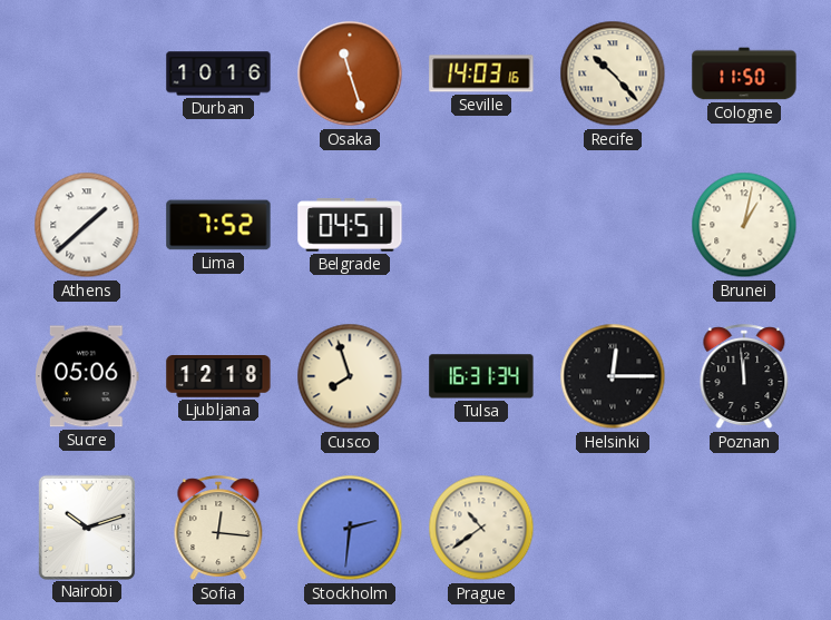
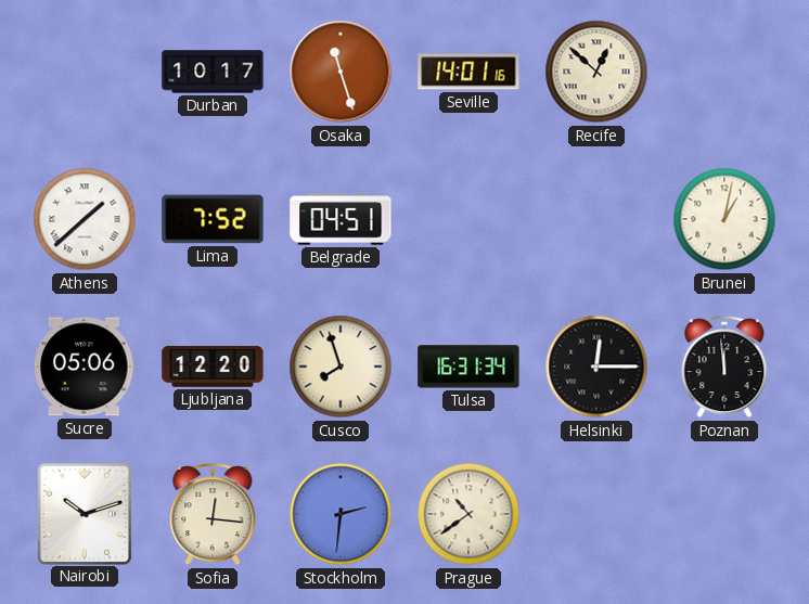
Durban: 10:16 -> 10:17 (213, 72)
Seville: 14:03 -> 14:01 (468, 72)
Recife: 10:23 -> 12:52 (596, 72)
Cologne: 11:50 -> none (744, 73)
Ljubljana: 12:18 -> 12:20 (213, 368)
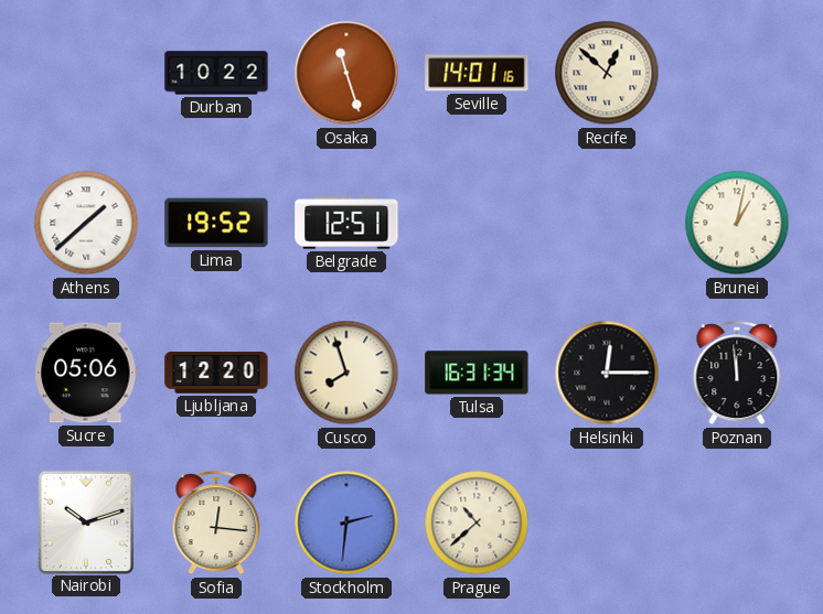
Durban: 10:17 -> 10:22 (216, 73)
Lima: 7:52 -> 19:52 (216, 223)
Belgrade: 04:51 -> 12:51 (346, 223)
Prague: 10:39 -> 10:38 (477, 523)
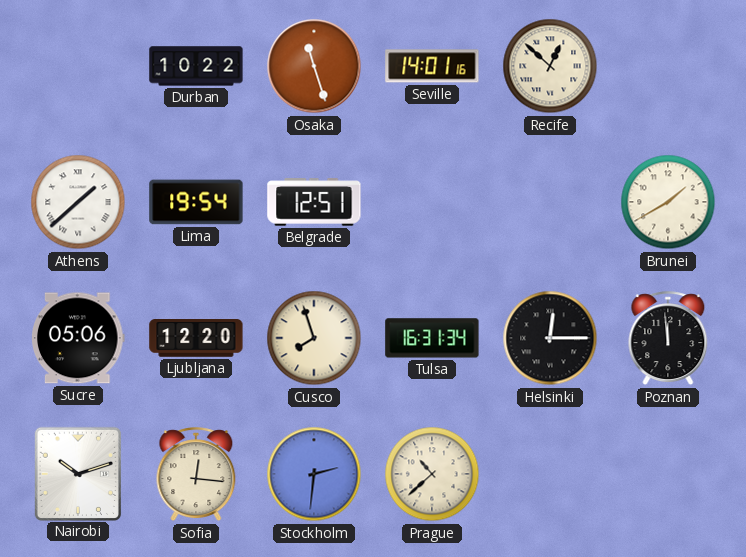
Lima: 19:52 -> 19:54 (196, 202)
Brunei: 1:02 -> 1:40 (668, 202)
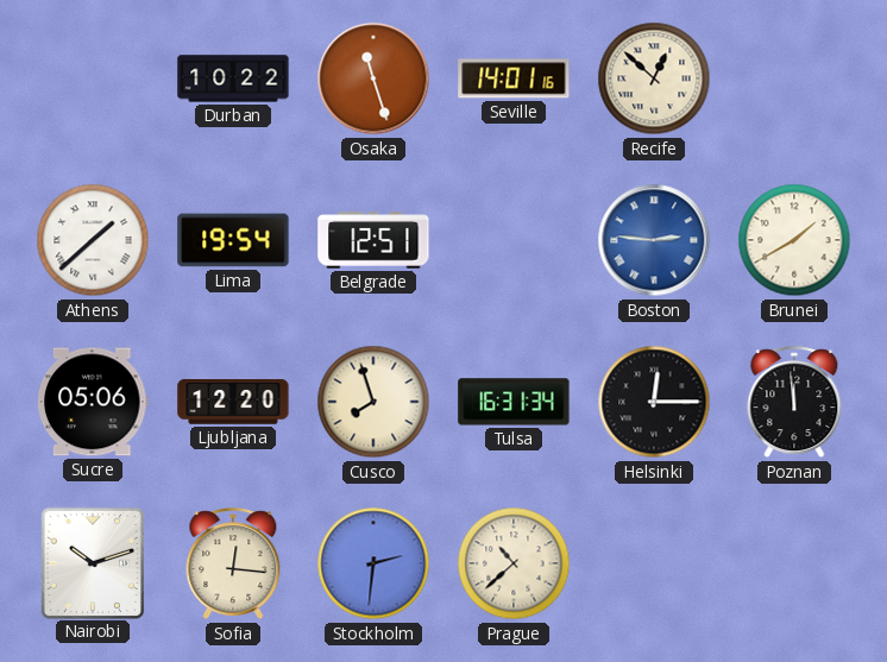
Boston: none -> 2:46 (654, 240)
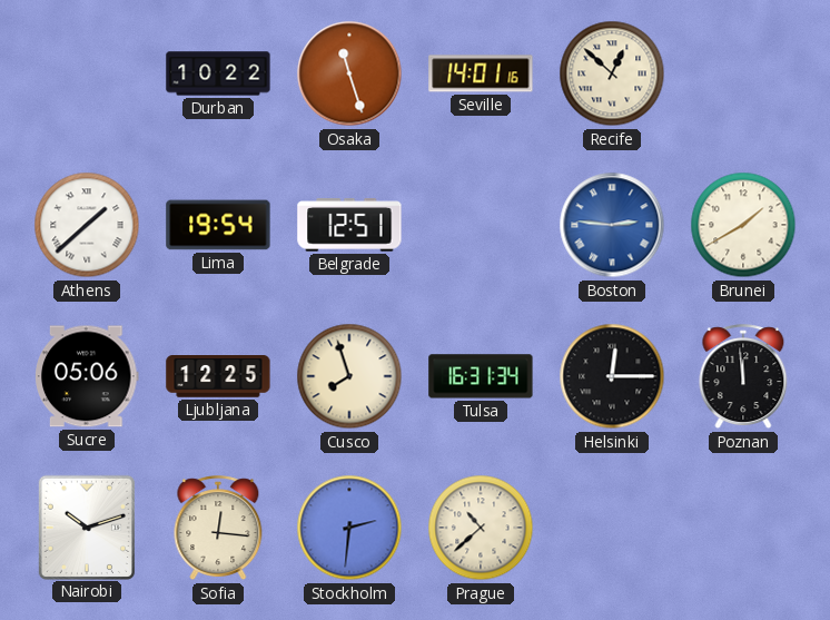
Ljubljana: 12:20 -> 12:25 (218, 377)
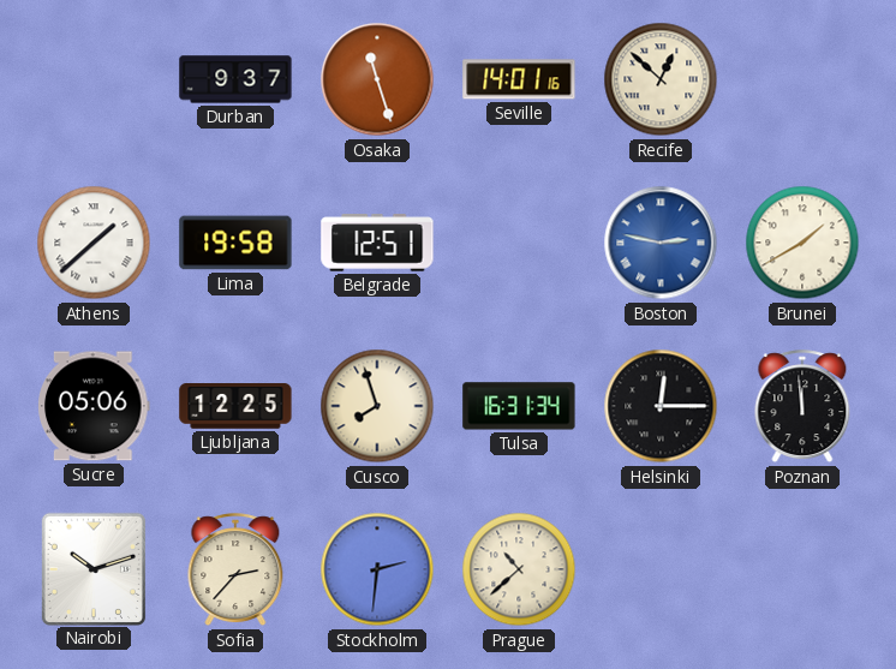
Durban: 10:22 -> 9:37 (235, 79)
Lima: 19:54 -> 19:58 (235, 243)
Boston: 2:46 -> 2:47 (661, 243)
Sofia: 12:16 -> 2:37 (235, 571)
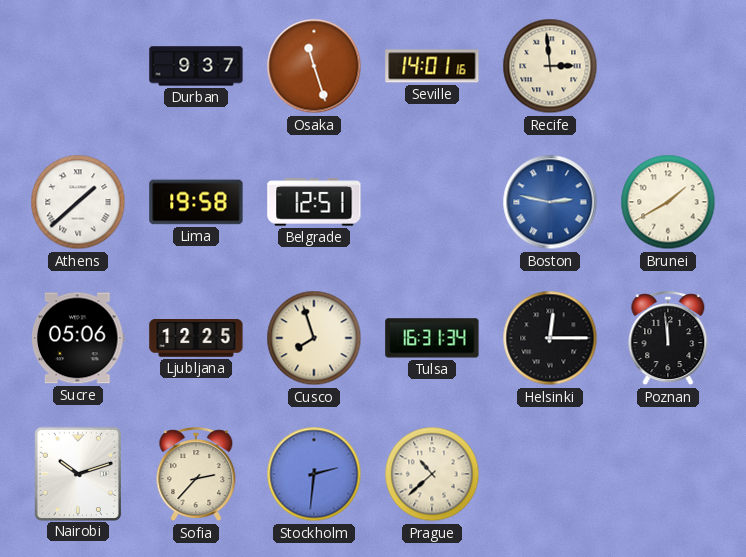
Recife: 12:52 -> 2:59 (550, 66)
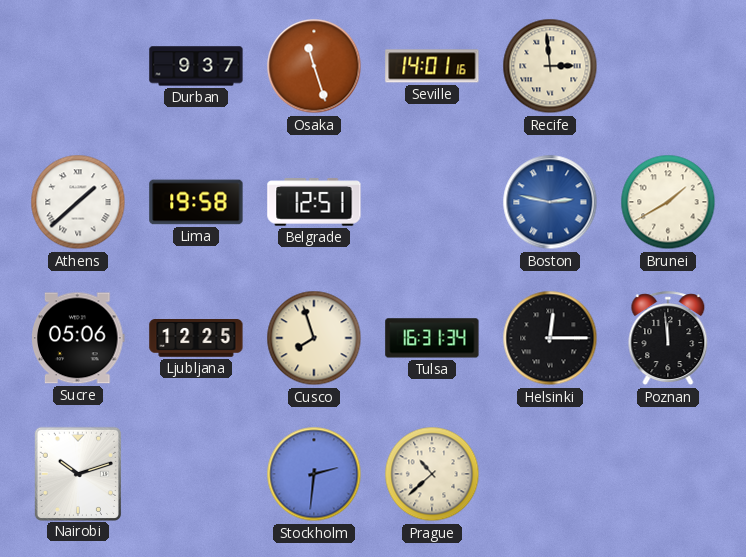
Sofia: 2:37 -> none (196, 475)
